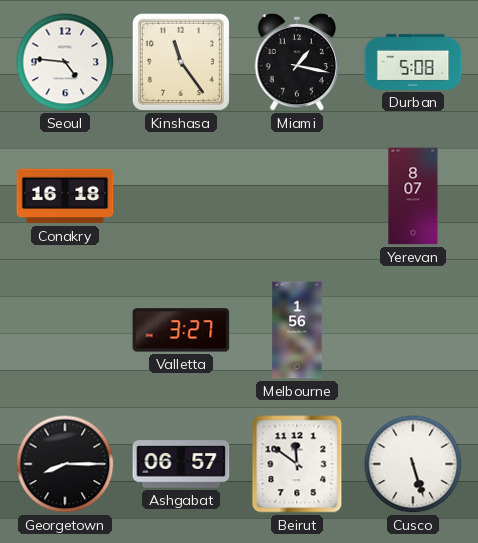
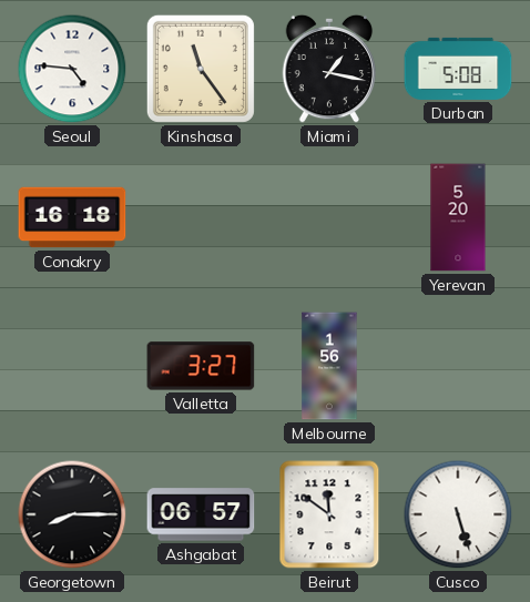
Yerevan: 8:07 -> 5:20 (458, 217)
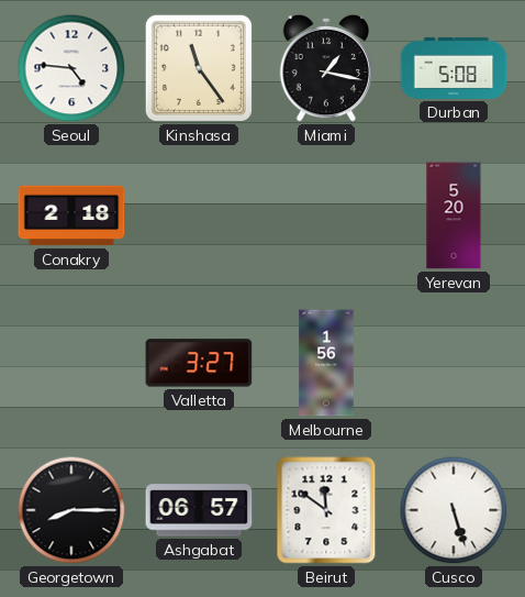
Conakry: 16:18 -> 2:18 (71, 215)
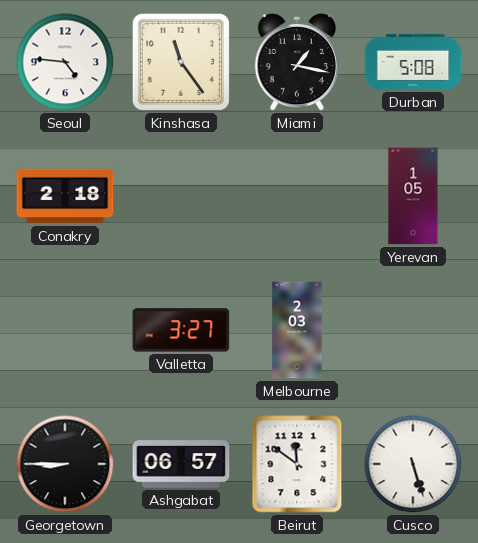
Yerevan: 5:20 -> 1:05 (413, 196)
Melbourne: 1:56 -> 2:03 (297, 330)
Georgetown: 8:15 -> 8:45 (65, 464)
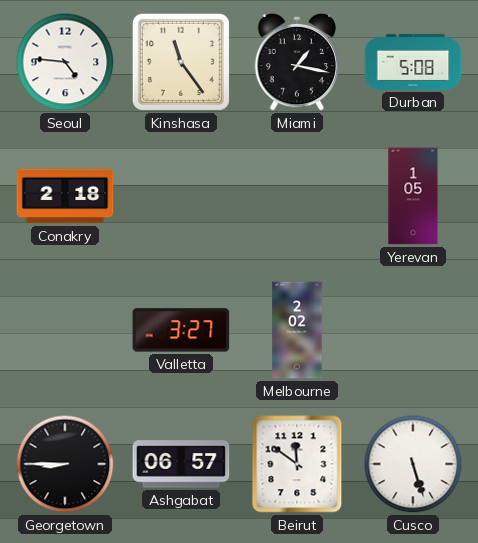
Melbourne: 2:03 -> 2:02 (297, 330)
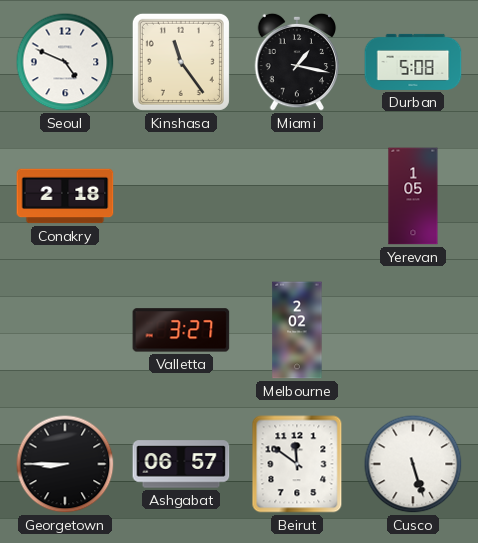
Seoul: 4:46 -> 4:49 (65, 62)
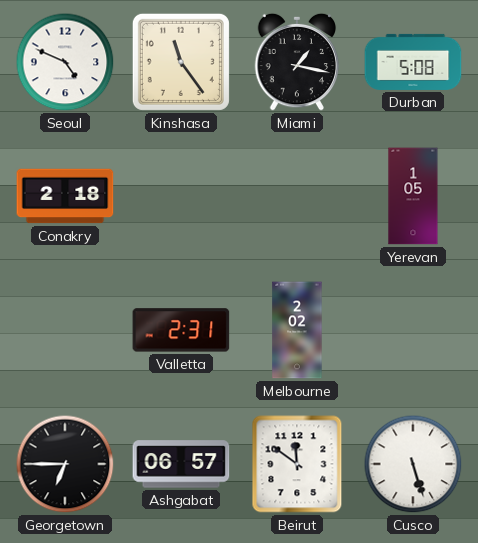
Valletta: 3:27 -> 2:31 (181, 330)
Georgetown: 8:45 -> 6:45 (65, 464)
